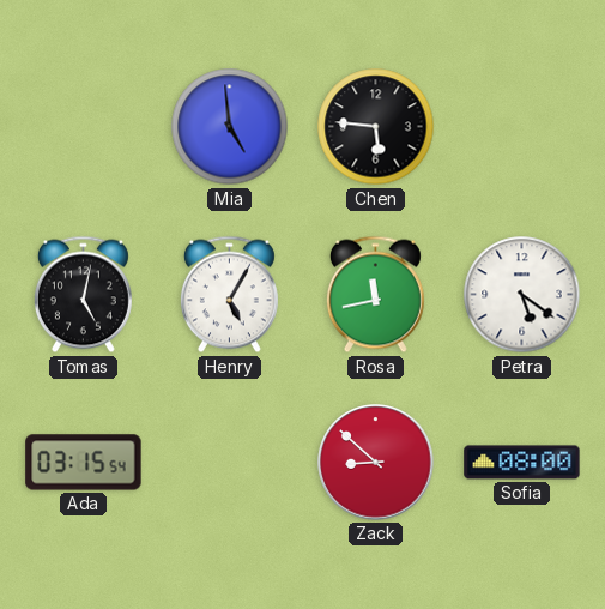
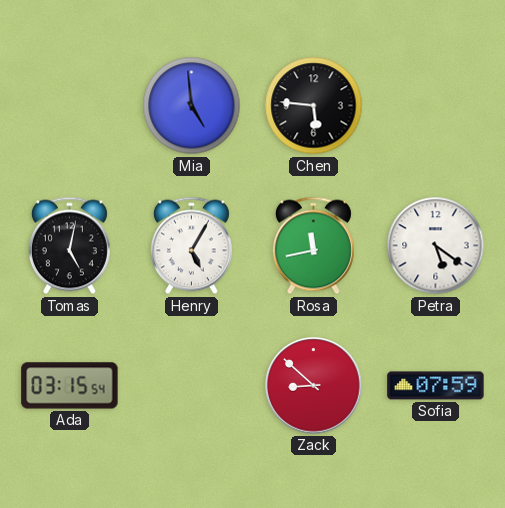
Sofia: 08:00 -> 07:59 (436, 386)
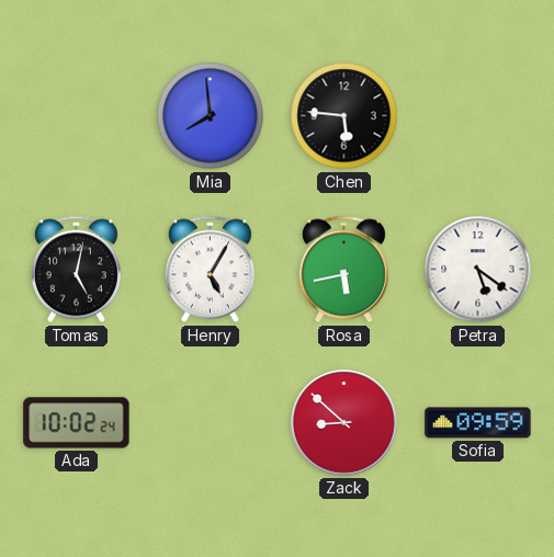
Mia: 4:59 -> 7:59 (211, 116)
Rosa: 11:43 -> 5:43 (343, 270)
Ada: 03:15 -> 10:02 (77, 423)
Sofia: 07:59 -> 09:59 (478, 423)
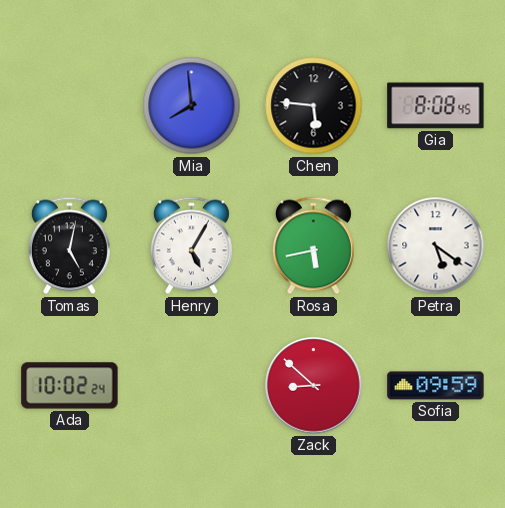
Gia: none -> 8:08 (436, 106)
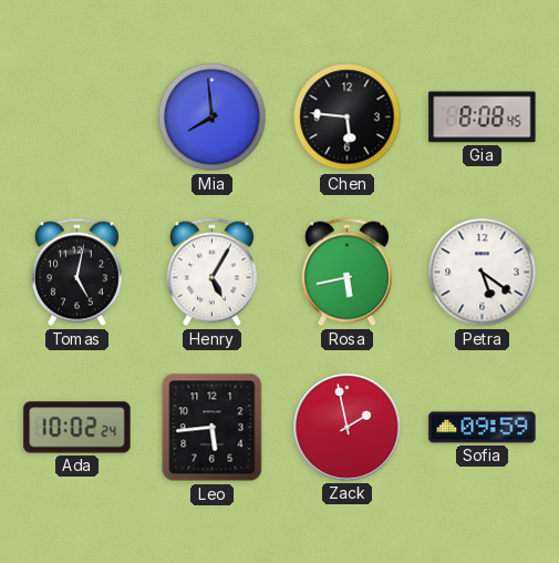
Leo: none -> 5:44 (213, 428)
Zack: 8:52 -> 1:58 (348, 428)
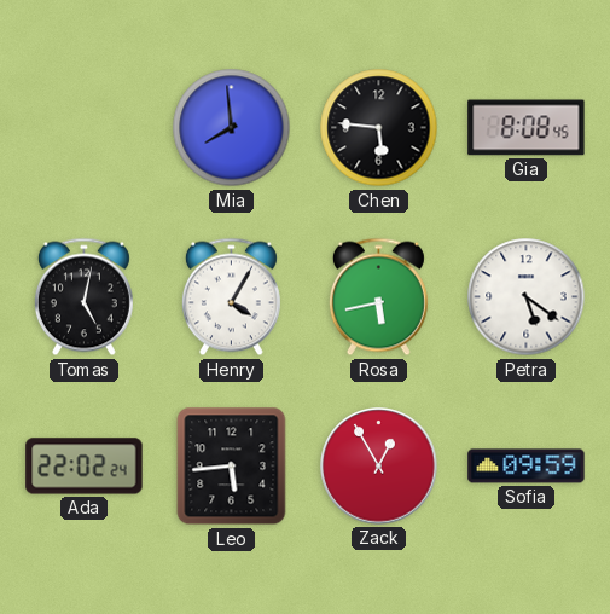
Henry: 5:05 -> 4:05 (231, 297)
Ada: 10:02 -> 22:02 (85, 467)
Zack: 1:58 -> 12:55 (379, 467)
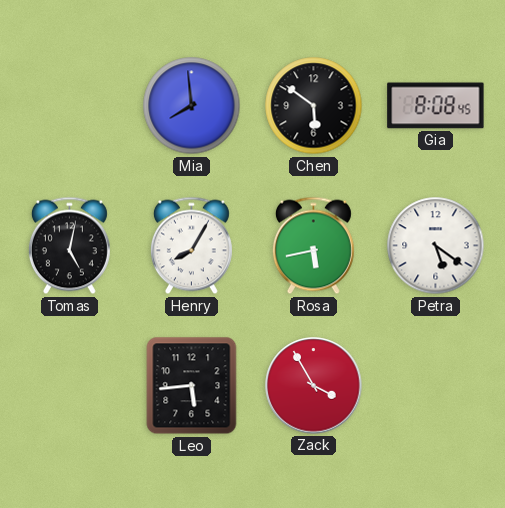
Chen: 5:46 -> 5:51 (314, 106)
Henry: 4:05 -> 8:05 (191, 246)
Ada: 22:02 -> none (85, 467)
Zack: 12:55 -> 3:55 (314, 386)
Sofia: 09:59 -> none (527, 467)
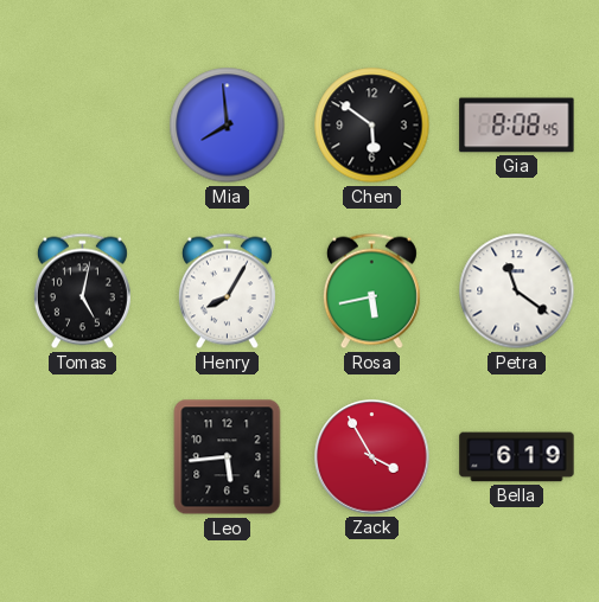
Petra: 5:21 -> 11:21 (517, 292)
Bella: none -> 6:19 (517, 457)
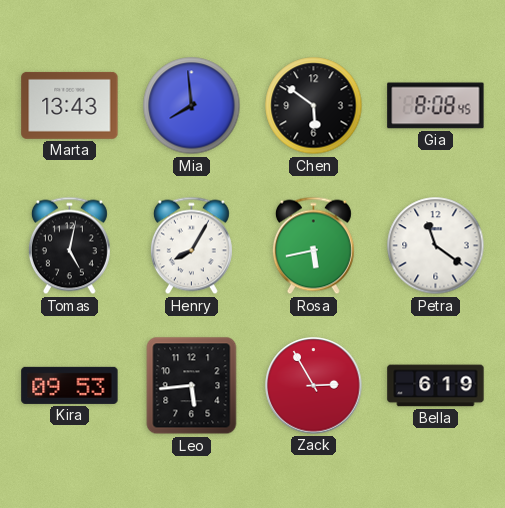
Marta: none -> 13:43 (70, 105)
Kira: none -> 09:53 (70, 385)
Zack: 3:55 -> 2:55 (314, 386)
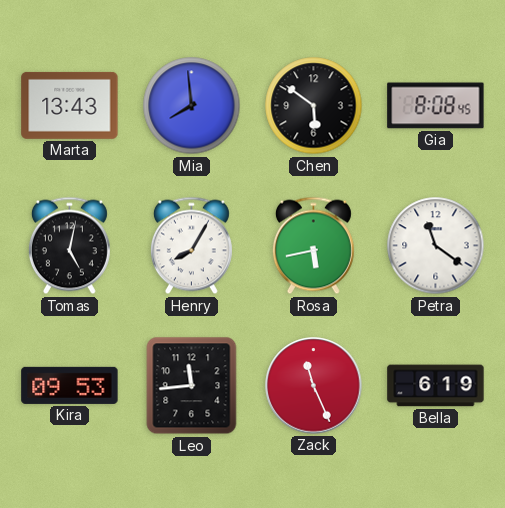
Leo: 5:44 -> 11:44 (192, 386)
Zack: 2:55 -> 11:26 (314, 386)
